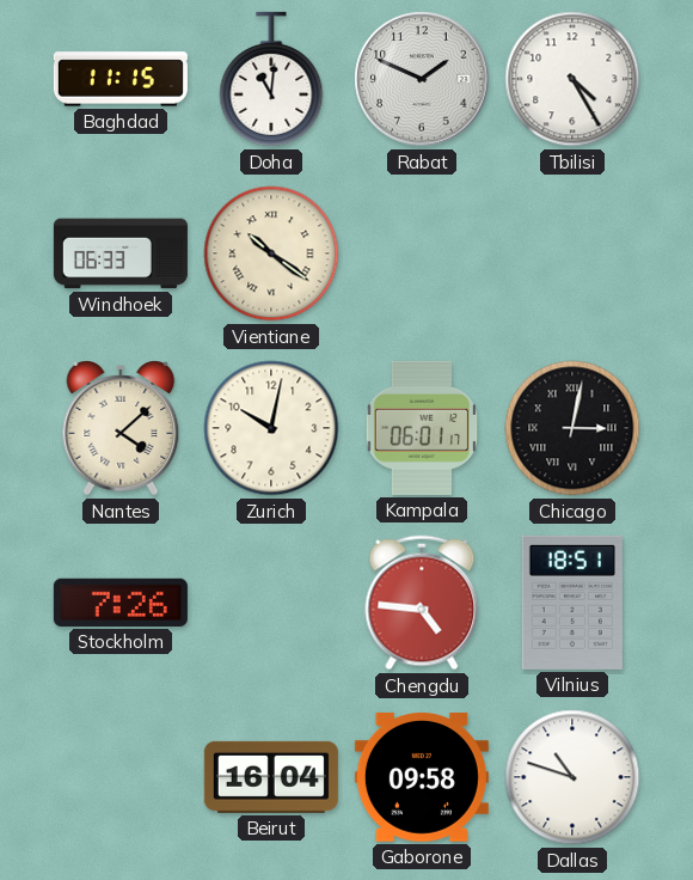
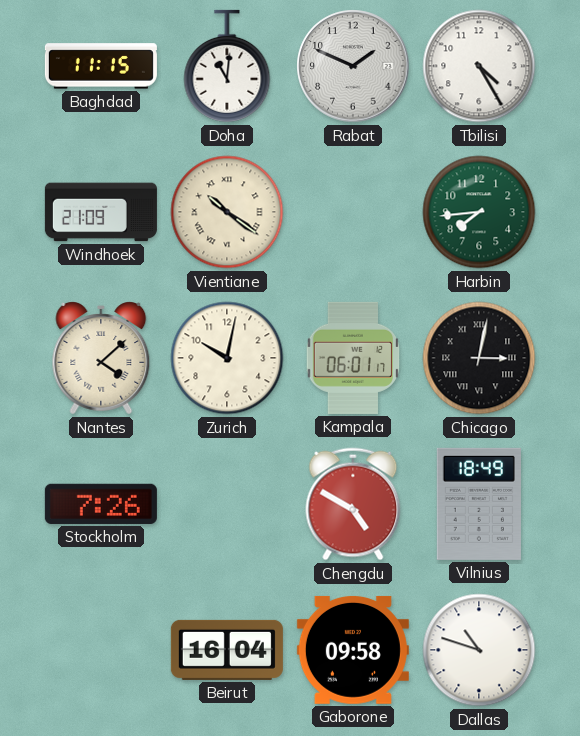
Windhoek: 06:33 -> 21:09 (101, 212)
Harbin: none -> 7:44 (479, 212)
Chengdu: 4:46 -> 4:50 (353, 504)
Vilnius: 18:51 -> 18:49 (479, 504)
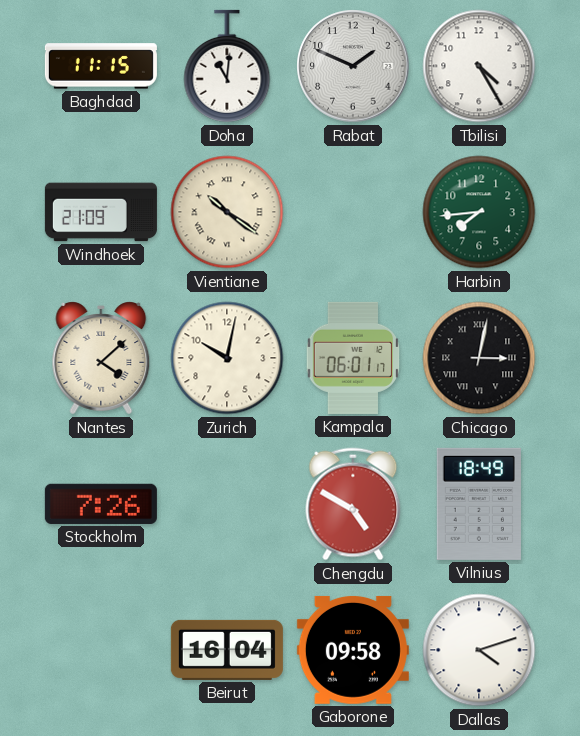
Dallas: 10:48 -> 4:12 (479, 650)
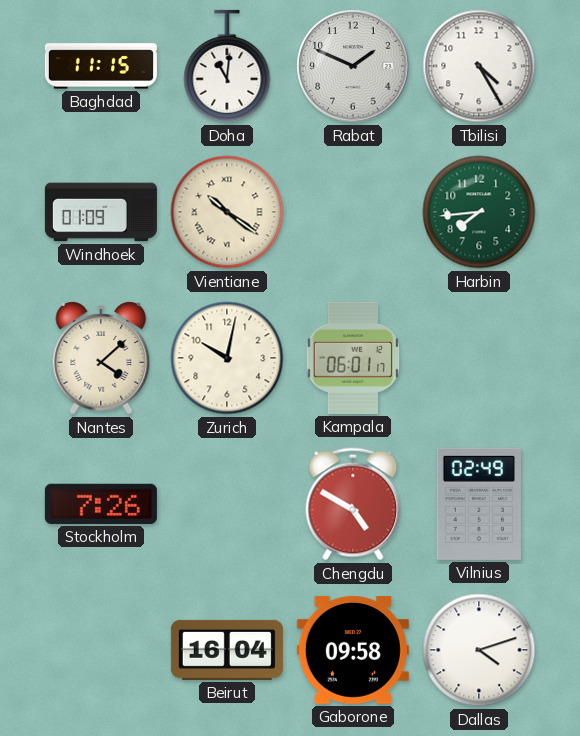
Windhoek: 21:09 -> 01:09 (101, 212)
Chicago: 3:02 -> none (479, 358)
Vilnius: 18:49 -> 02:49 (479, 504)
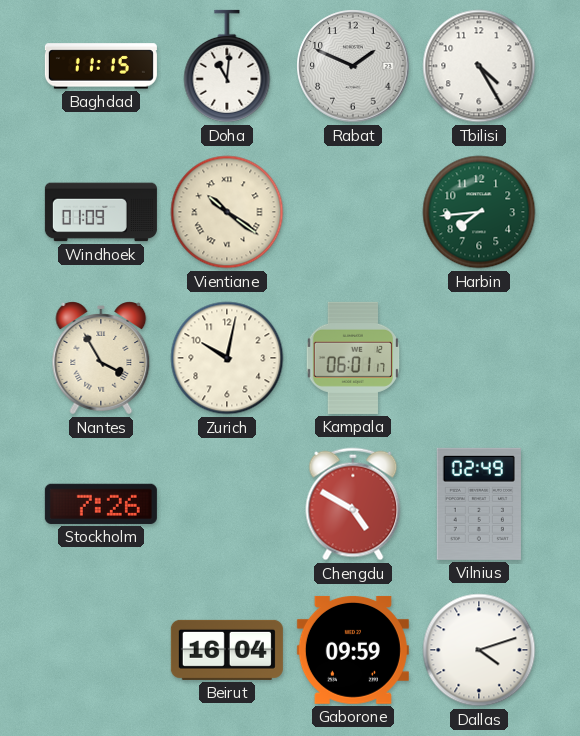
Nantes: 4:08 -> 3:55 (101, 358)
Gaborone: 09:58 -> 09:59 (353, 650)
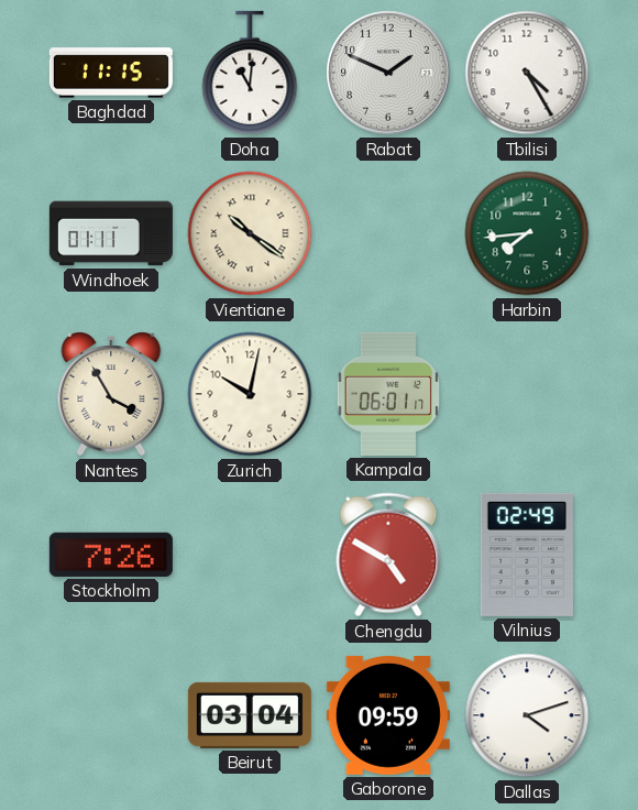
Windhoek: 01:09 -> 01:11 (111, 233)
Beirut: 16:04 -> 03:04 (250, 715)
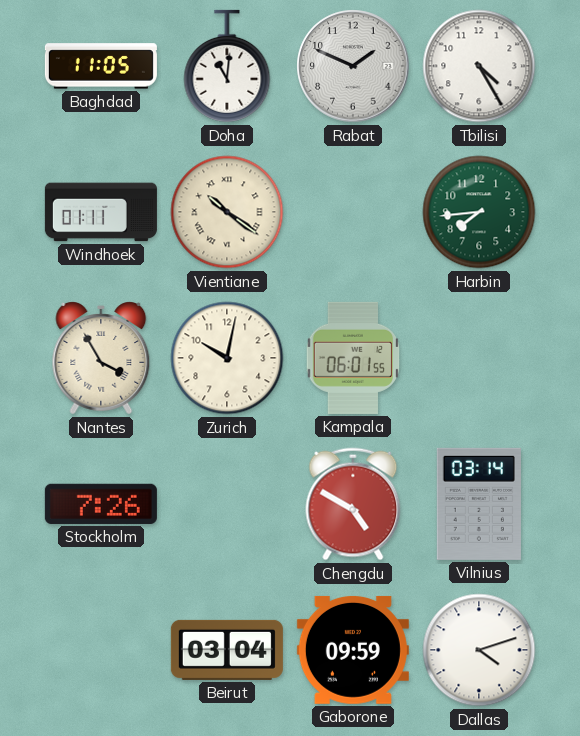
Baghdad: 11:15 -> 11:05 (101, 66)
Kampala: 06:01:17 -> 06:01:55 (353, 358)
Vilnius: 02:49 -> 03:14 (479, 504)
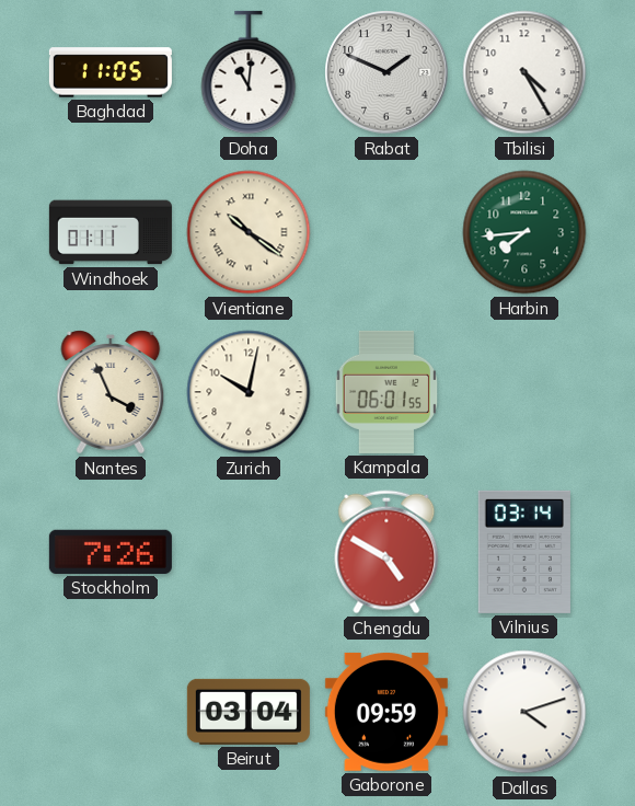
Nantes: 3:55 -> 3:56 (111, 392)
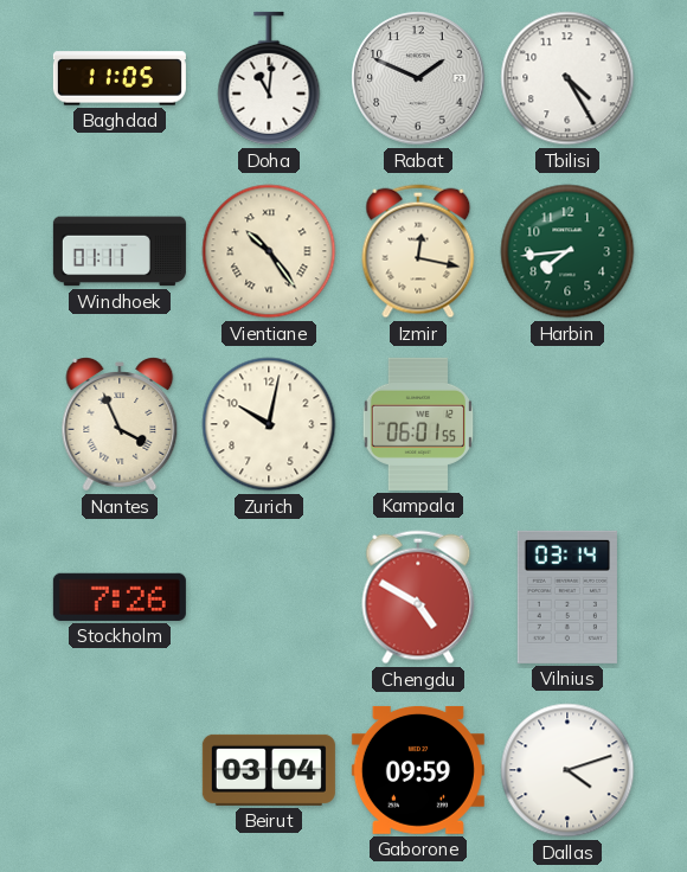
Vientiane: 10:21 -> 10:24 (269, 251)
Izmir: none -> 12:17 (418, 251)
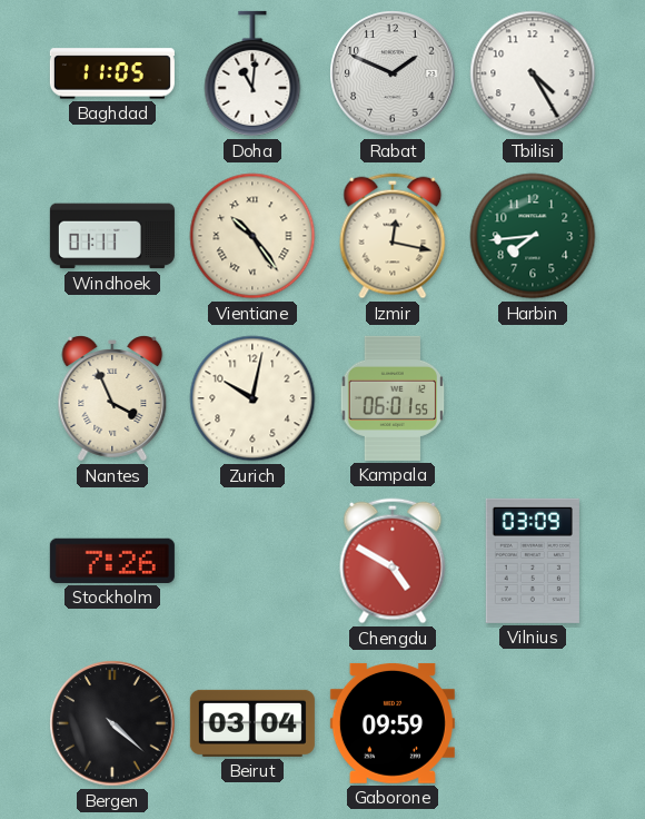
Vilnius: 03:14 -> 03:09 (533, 561)
Bergen: none -> 4:22 (112, 723)
Dallas: 4:12 -> none (567, 770)
